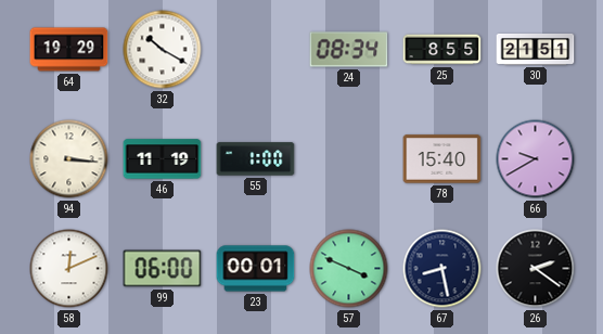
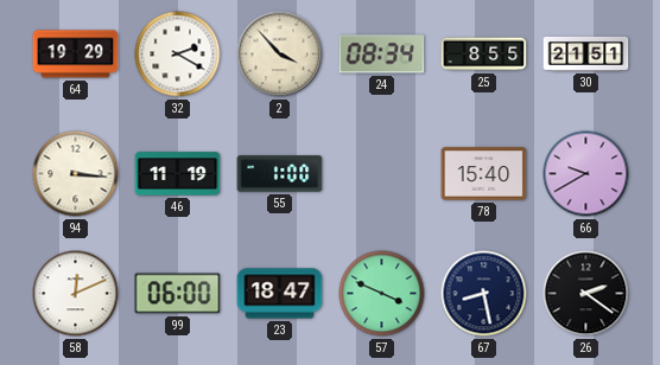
32: 10:20 -> 2:20 (178, 55)
2: none -> 3:53 (280, 55)
23: 00:01 -> 18:47 (280, 294)
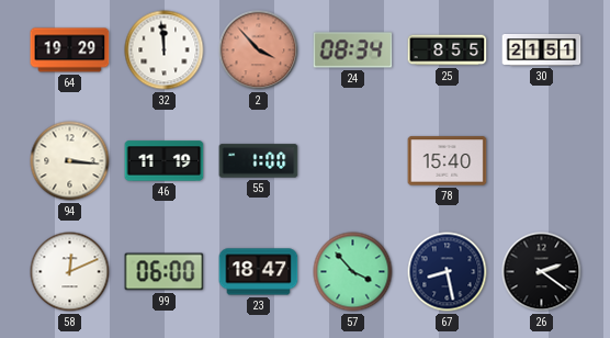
32: 2:20 -> 11:59 (165, 50)
2 dial: cream -> salmon (259, 50)
66: 9:40 -> none (586, 174)
57: 3:49 -> 3:53 (353, 272)
